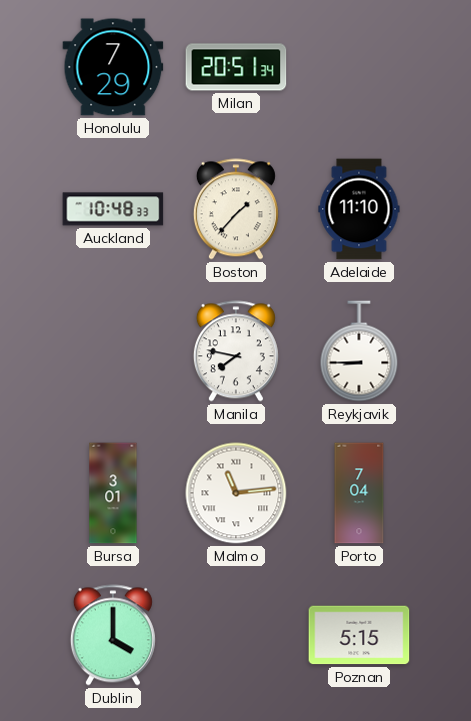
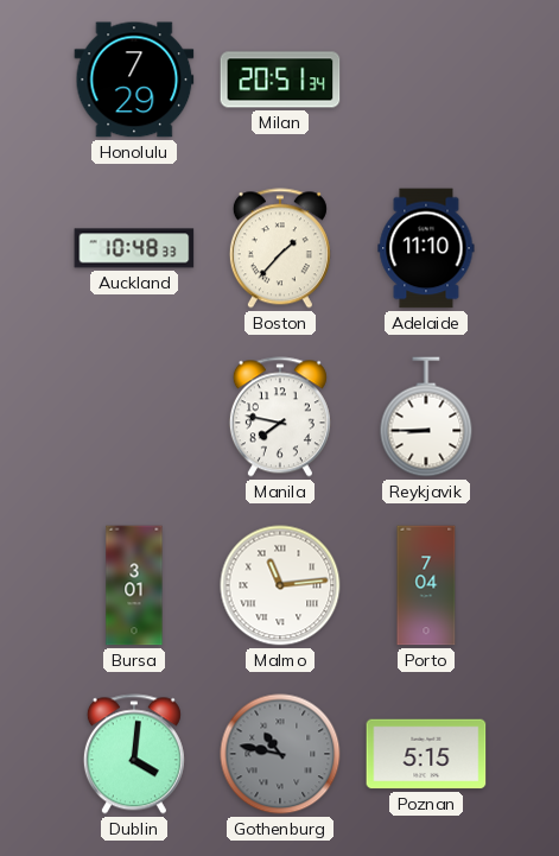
Dublin: 4:00 -> 4:01 (134, 754)
Gothenburg: none -> 10:47 (280, 754)
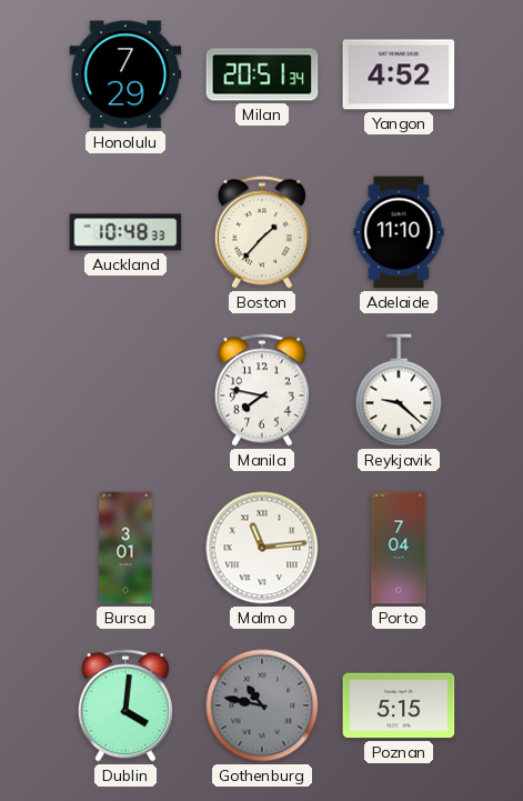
Yangon: none -> 4:52 (399, 74)
Reykjavik: 8:45 -> 9:22 (399, 390)
